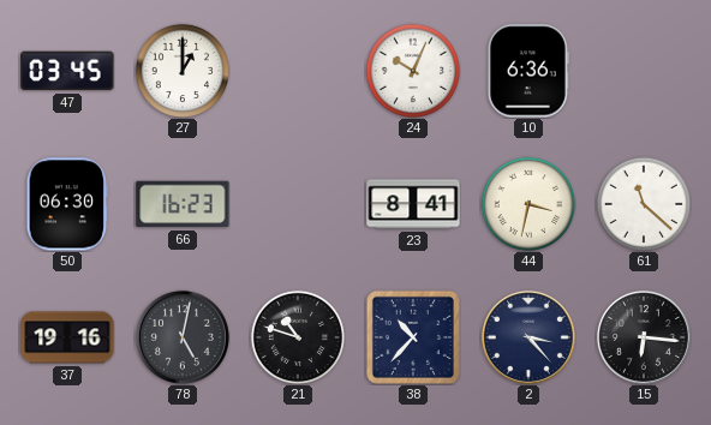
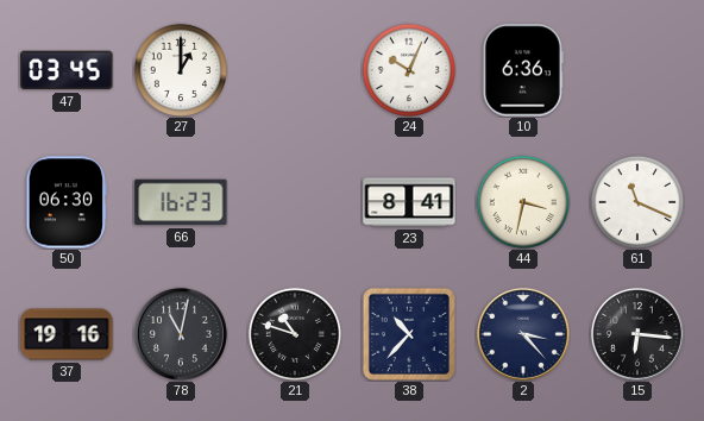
61: 11:22 -> 11:19 (636, 201)
78: 5:02 -> 11:02 (181, 334)
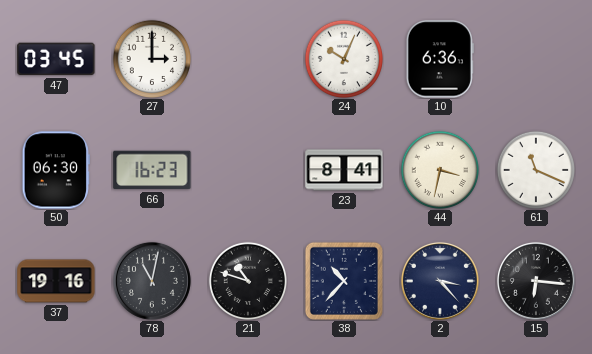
27: 1:00 -> 3:00 (151, 58)
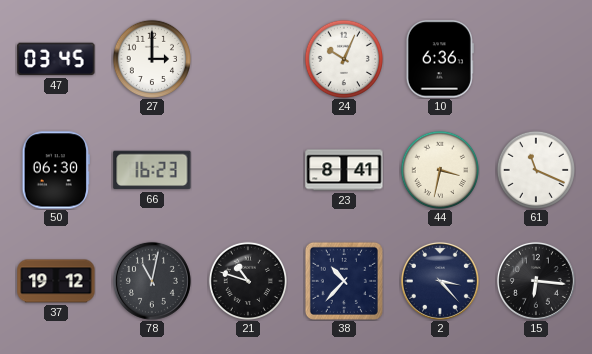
37: 19:16 -> 19:12 (56, 281)
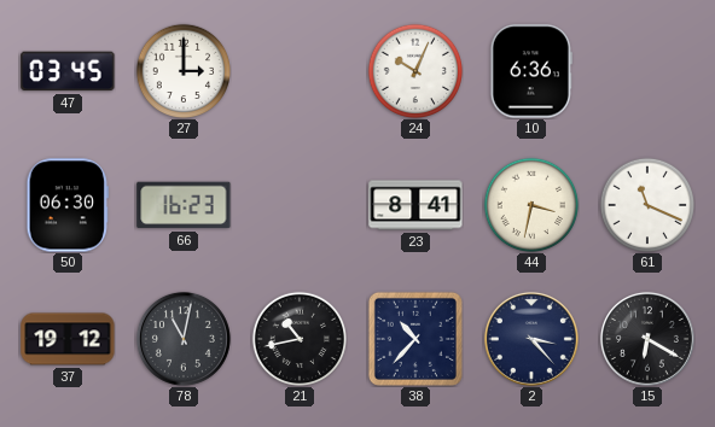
21: 10:48 -> 10:43 (298, 338)
15: 6:16 -> 6:20 (647, 339)
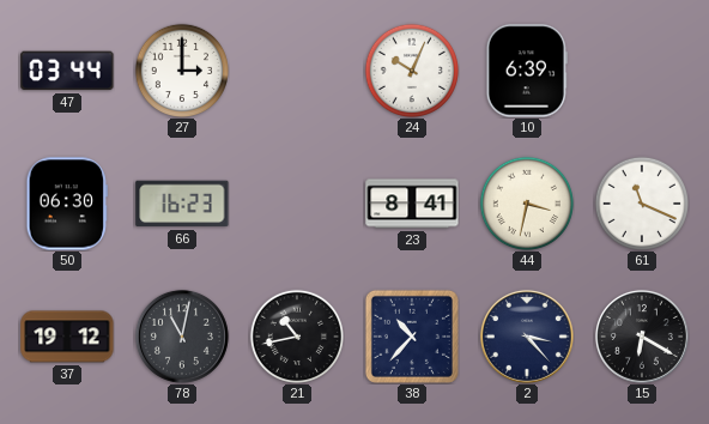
47: 03:45 -> 03:44 (67, 71)
10: 6:36 -> 6:39 (527, 71)
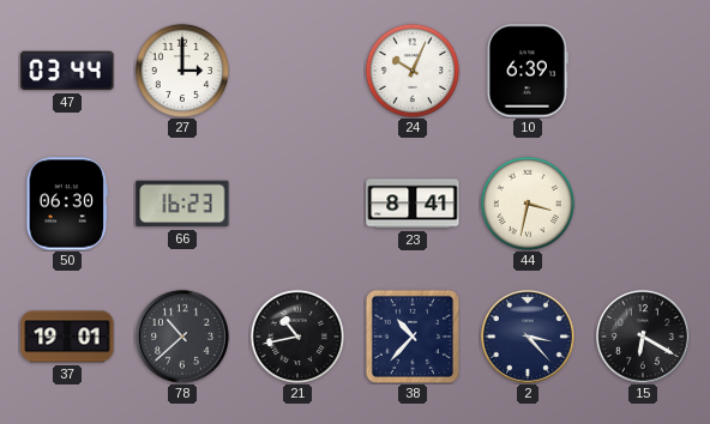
61: 11:19 -> none (641, 202)
37: 19:12 -> 19:01 (67, 337)
78: 11:02 -> 10:38 (182, 337)
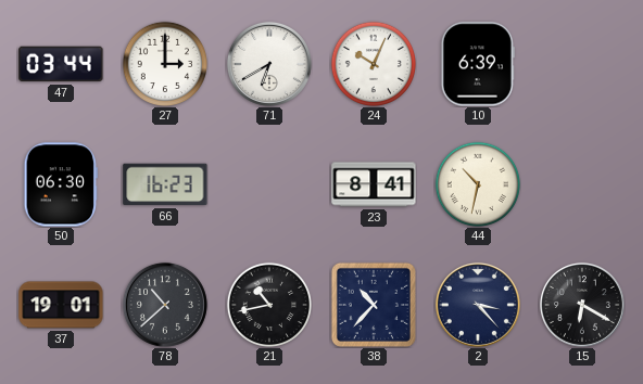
71: none -> 6:40 (269, 64)
44: 3:32 -> 10:32 (477, 183)
